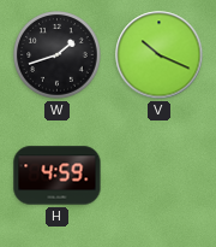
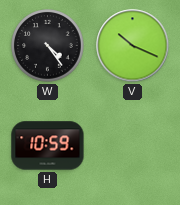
W: 1:42 -> 4:24 (48, 46)
H: 4:59 -> 10:59 (48, 146)
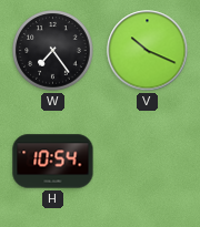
W: 4:24 -> 7:24 (53, 51)
H: 10:59 -> 10:54 (53, 162)
